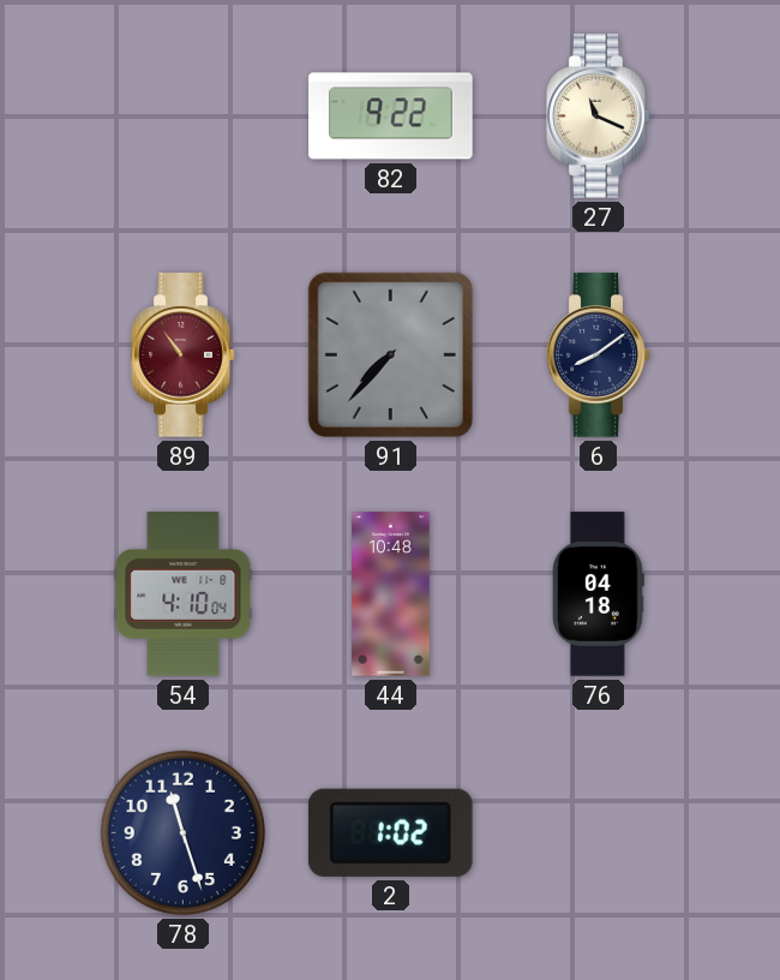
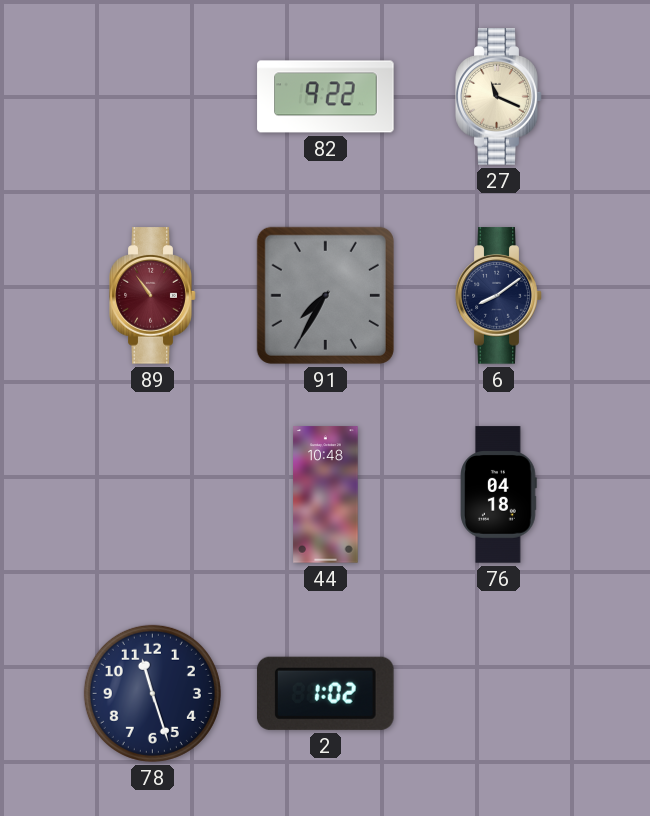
91: 7:37 -> 7:35 (325, 295)
54: 4:10 -> none (184, 594)
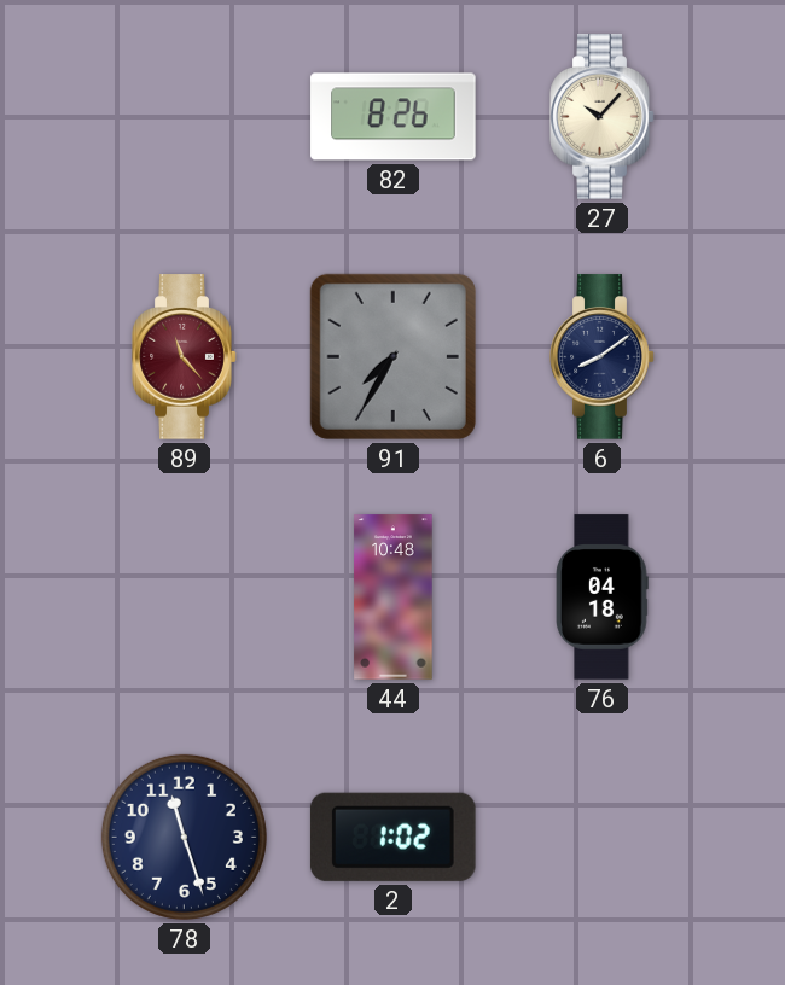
82: 9:22 -> 8:26 (394, 117)
27: 11:19 -> 10:07 (603, 117)
89: 10:54 -> 11:23 (185, 357)
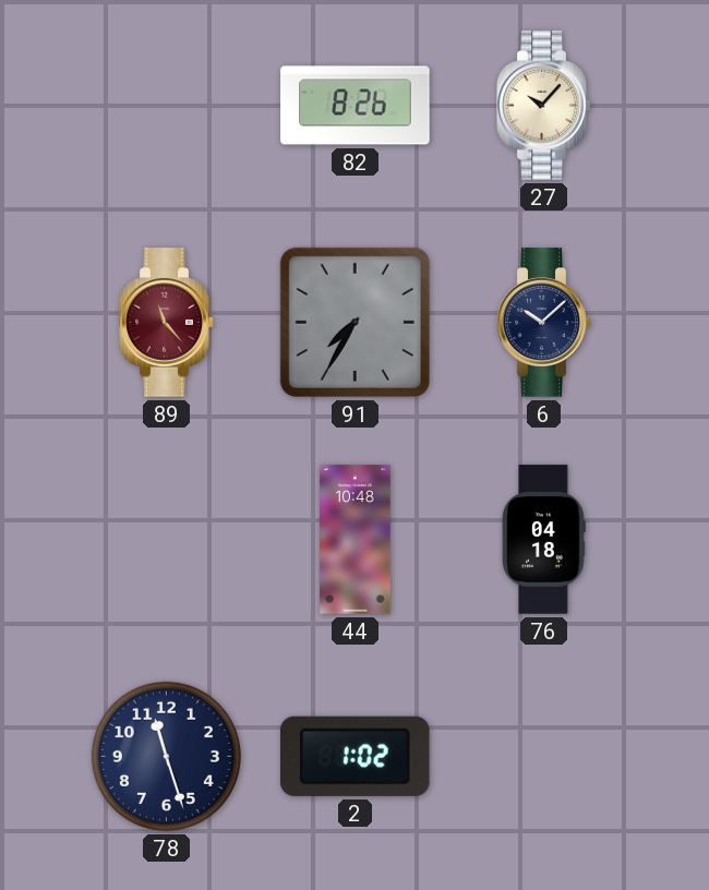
6: 8:09 -> 10:08 (544, 323)
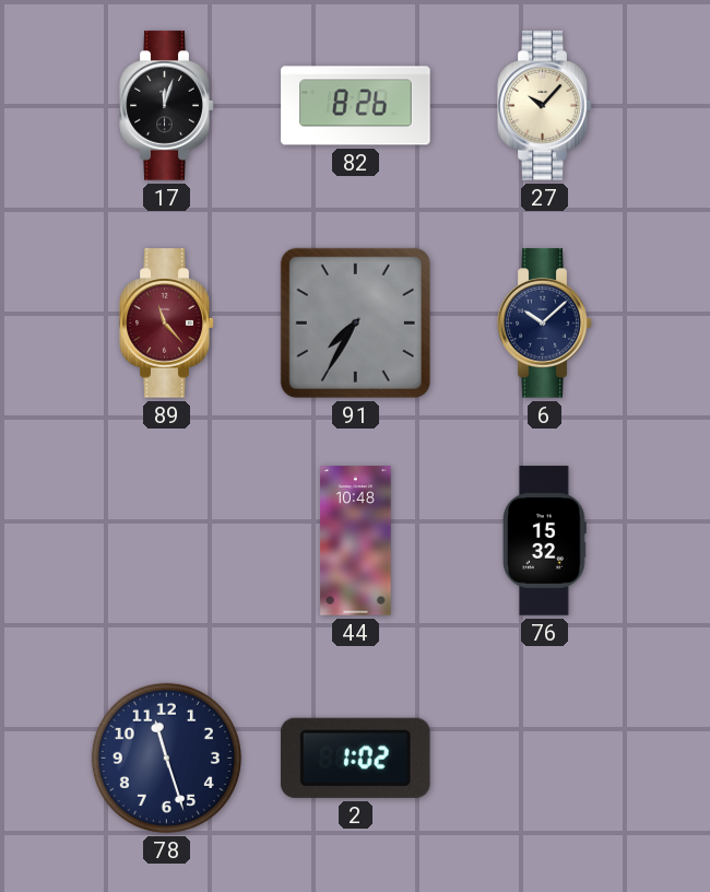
17: none -> 12:03 (167, 106)
76: 04:18 -> 15:32 (545, 541)
